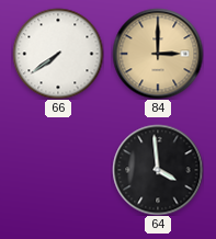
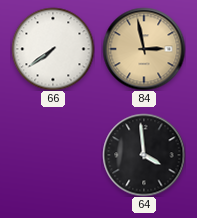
84: 3:00 -> 2:58 (144, 49)
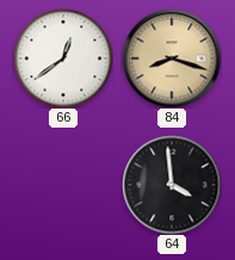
66: 7:39 -> 12:39 (63, 58)
84: 2:58 -> 8:18 (172, 58)
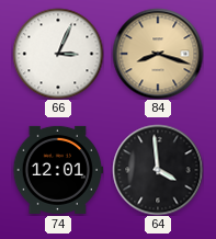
66: 12:39 -> 3:04 (58, 54)
74: none -> 12:01 (57, 170)
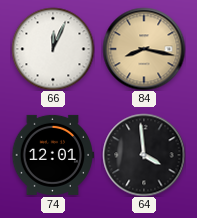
66: 3:04 -> 12:04 (53, 49)
84: 8:18 -> 8:17 (144, 49)
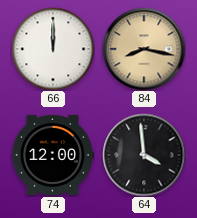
66: 12:04 -> 12:00 (53, 49)
74: 12:01 -> 12:00 (52, 155)
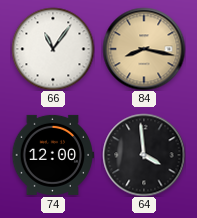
66: 12:00 -> 11:06 (53, 49)
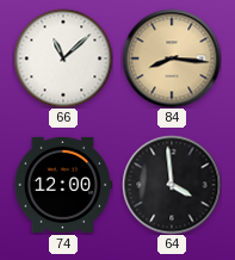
66: 11:06 -> 11:08 (63, 58)
84: 8:17 -> 8:16 (172, 58)
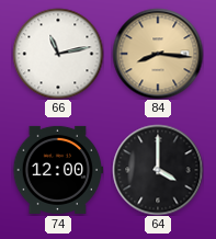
66: 11:08 -> 11:13 (58, 54)
64: 3:59 -> 4:00 (158, 170)
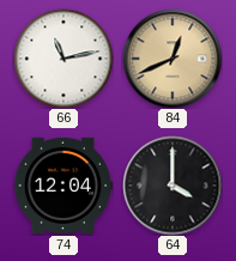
84: 8:16 -> 12:41 (173, 59)
74: 12:00 -> 12:04 (62, 186)
